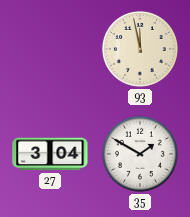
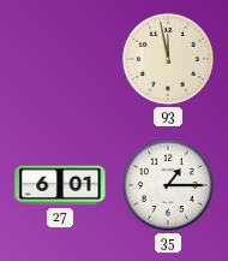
27: 3:04 -> 6:01 (60, 185)
35: 1:50 -> 1:15 (168, 185)
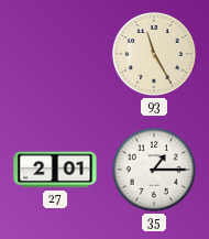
93: 11:58 -> 11:25 (154, 54)
27: 6:01 -> 2:01 (55, 170)
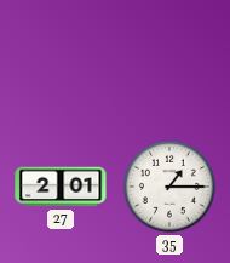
93: 11:25 -> none (154, 54)
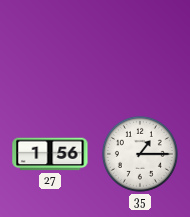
27: 2:01 -> 1:56 (50, 154)
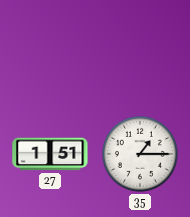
27: 1:56 -> 1:51 (50, 154)
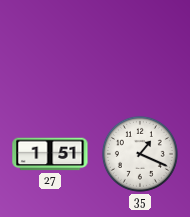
35: 1:15 -> 1:19 (140, 154)
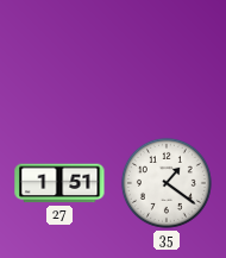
35: 1:19 -> 1:21 (167, 183)
